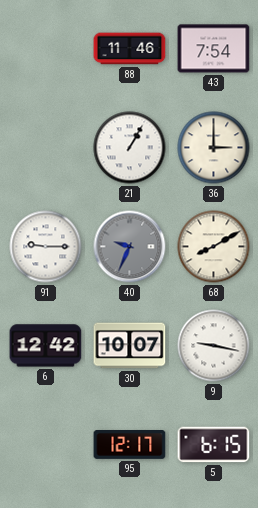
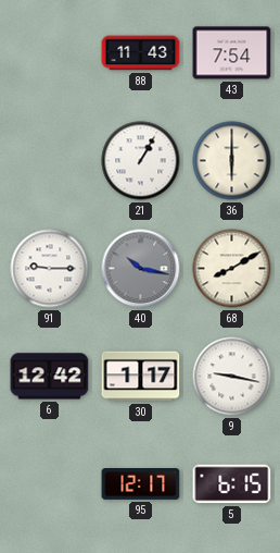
88: 11:46 -> 11:43 (141, 53)
36: 3:00 -> 6:00 (232, 161)
40: 9:34 -> 10:17 (141, 269)
30: 10:07 -> 1:17 (141, 377)
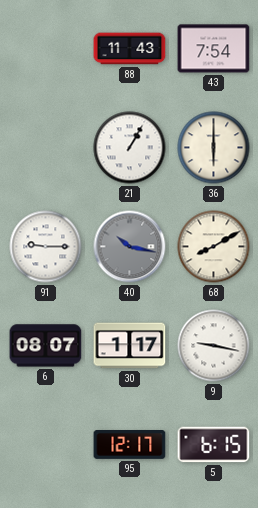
6: 12:42 -> 08:07 (46, 346)
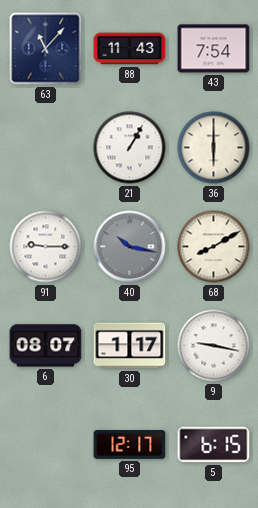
63: none -> 11:07 (46, 49)
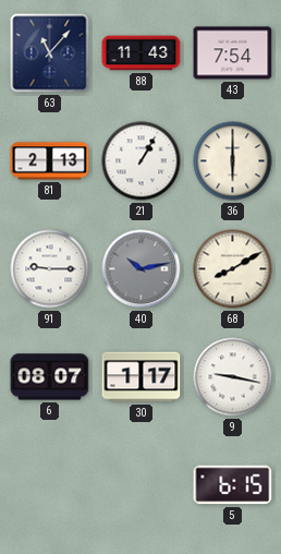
81: none -> 2:13 (50, 161)
40: 10:17 -> 10:13 (142, 269)
95: 12:17 -> none (130, 445)
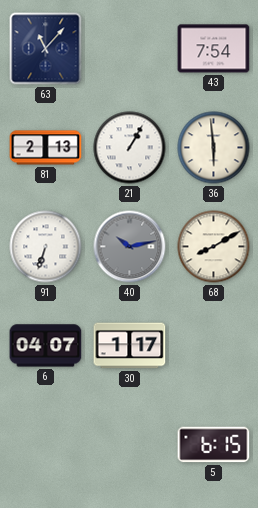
88: 11:43 -> none (142, 53)
36: 6:00 -> 5:59 (214, 148)
91: 9:15 -> 6:33 (46, 247)
6: 08:07 -> 04:07 (46, 346)
9: 9:17 -> none (233, 377)
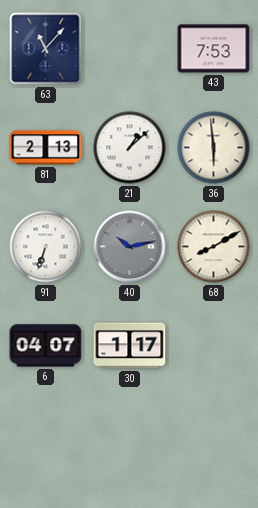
43: 7:54 -> 7:53 (214, 49)
21: 1:05 -> 1:08 (130, 148)
5: 6:15 -> none (214, 445)
